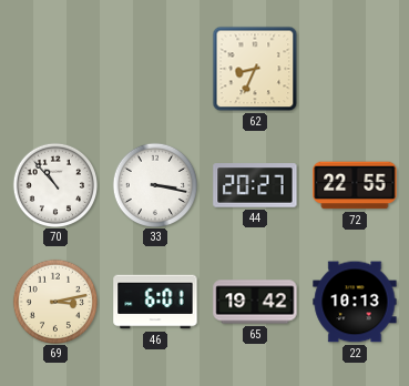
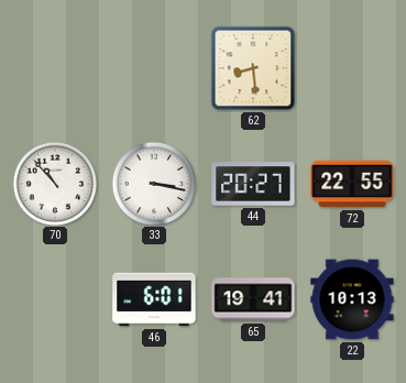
62: 8:34 -> 8:29 (253, 68)
69: 3:13 -> none (54, 301)
65: 19:42 -> 19:41 (253, 299)
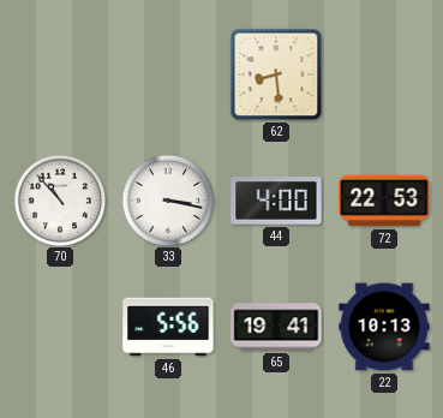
44: 20:27 -> 4:00 (276, 201)
72: 22:55 -> 22:53 (384, 201)
46: 6:01 -> 5:56 (168, 327)
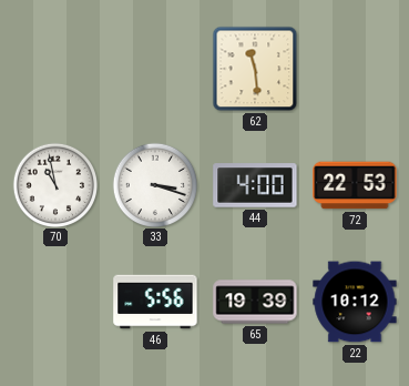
62: 8:29 -> 11:29 (255, 69)
70: 10:53 -> 10:58 (54, 184)
33: 3:17 -> 3:18 (154, 184)
65: 19:41 -> 19:39 (255, 302)
22: 10:13 -> 10:12 (355, 302)
